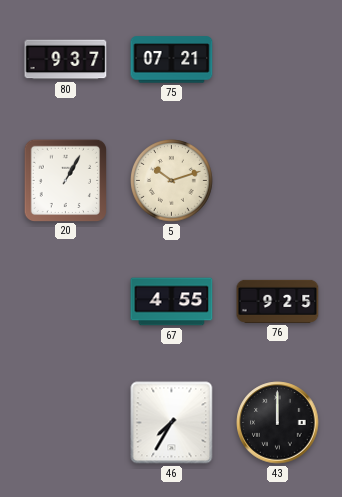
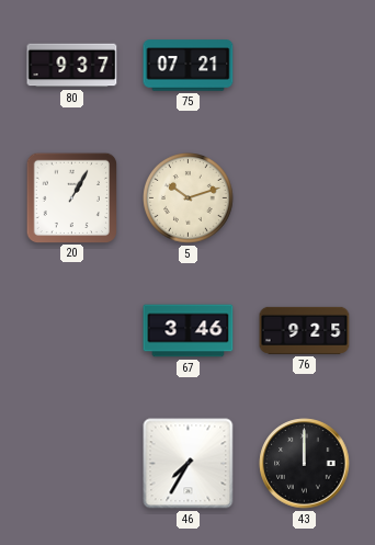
67: 4:55 -> 3:46 (189, 331)
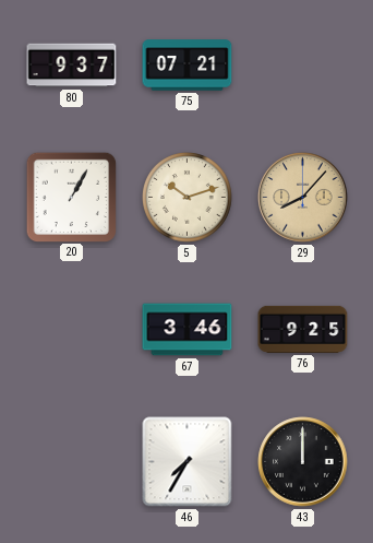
29: none -> 8:07 (303, 198)
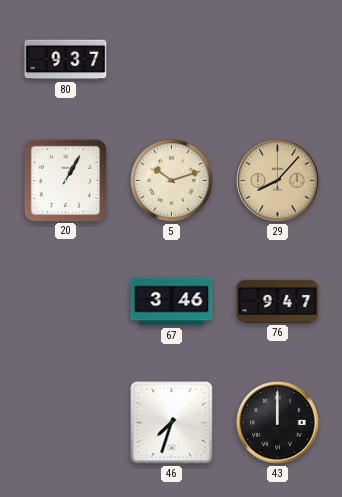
75: 07:21 -> none (188, 66)
76: 9:25 -> 9:47 (278, 301)
46: 7:35 -> 7:33 (172, 423)
